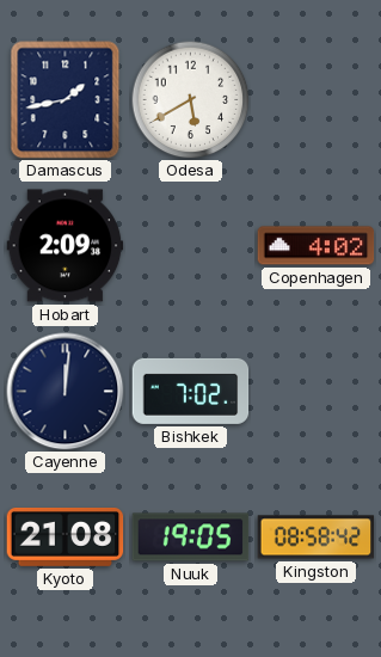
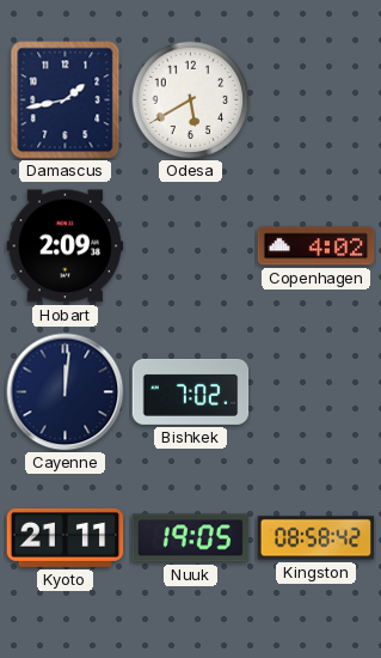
Kyoto: 21:08 -> 21:11 (66, 537)
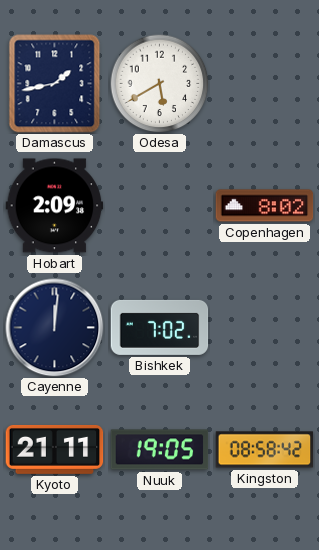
Copenhagen: 4:02 -> 8:02 (265, 206)
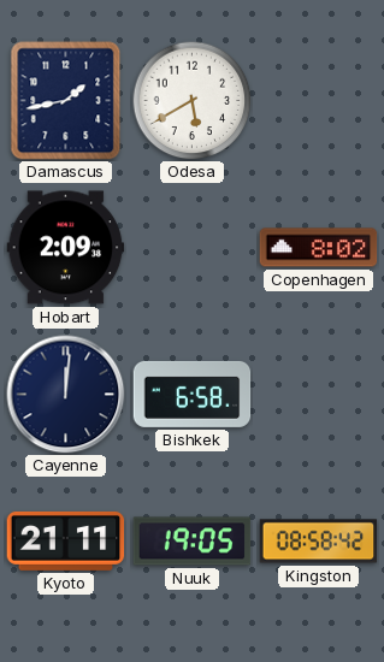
Bishkek: 7:02 -> 6:58 (193, 394)
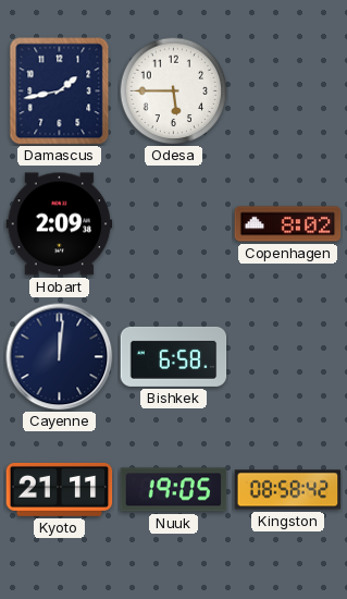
Odesa: 5:40 -> 5:45 (174, 91)
